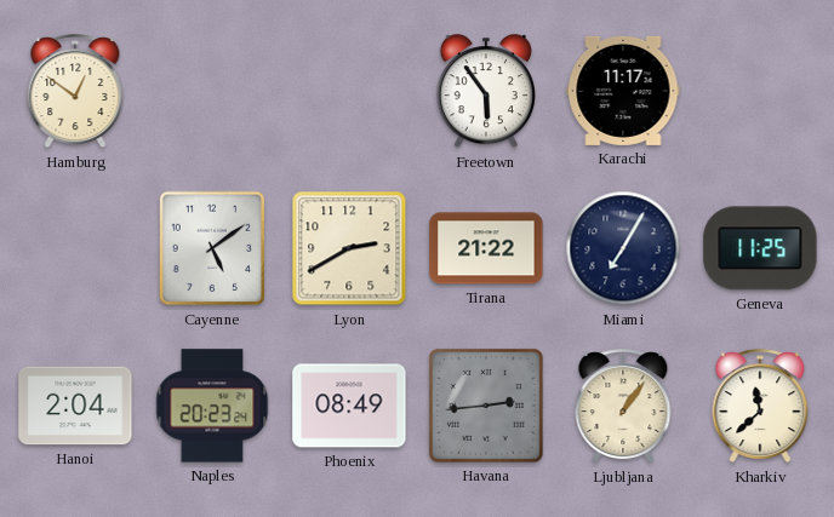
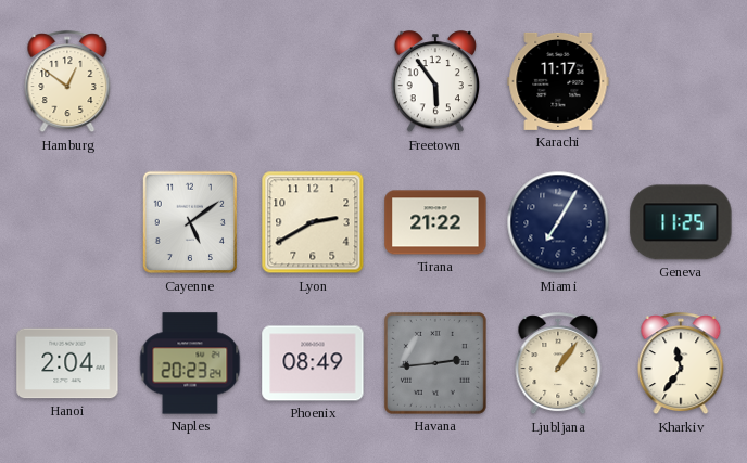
Kharkiv: 11:38 -> 11:36 (681, 364)
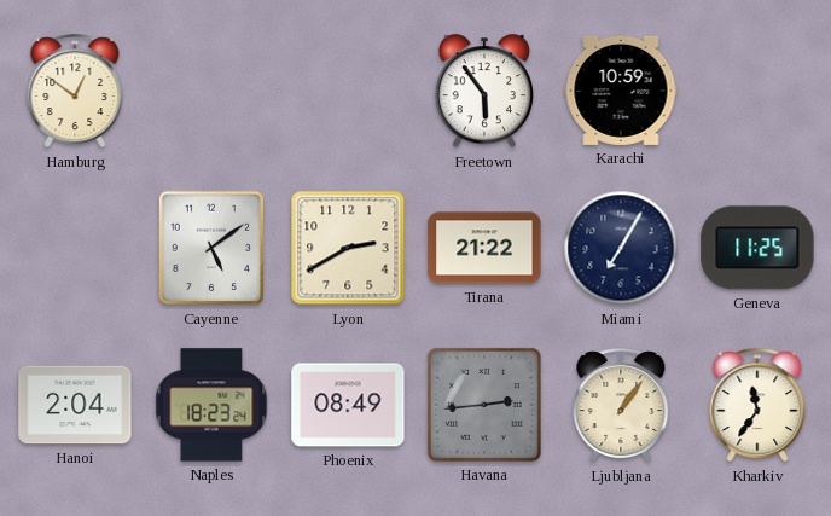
Karachi: 11:17 -> 10:59 (621, 91)
Naples: 20:23 -> 18:23 (211, 405)
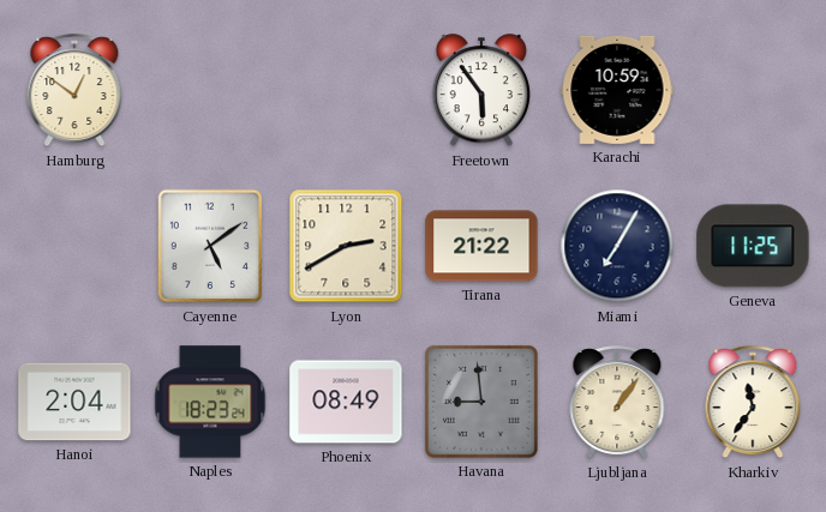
Havana: 2:44 -> 8:59 (481, 402)
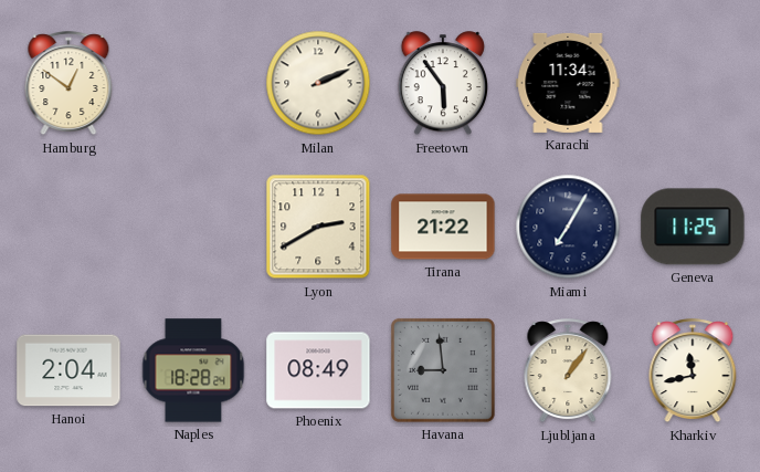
Milan: none -> 2:11 (318, 83)
Karachi: 10:59 -> 11:34 (568, 83)
Cayenne: 5:09 -> none (210, 246)
Naples: 18:23 -> 18:28 (193, 370)
Kharkiv: 11:36 -> 11:43 (693, 371)
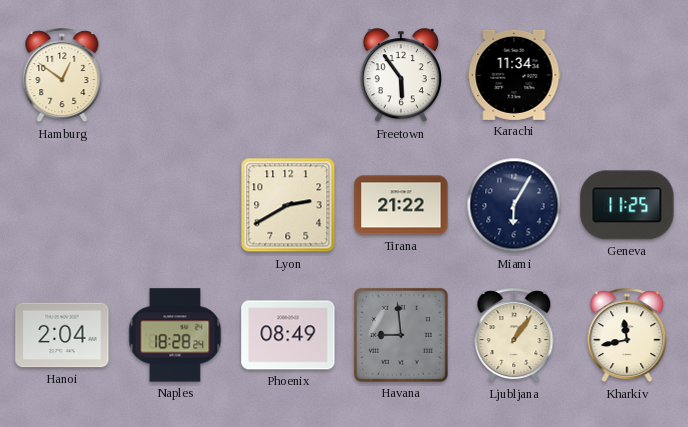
Milan: 2:11 -> none (318, 83)
Miami: 7:05 -> 6:05 (514, 205)
